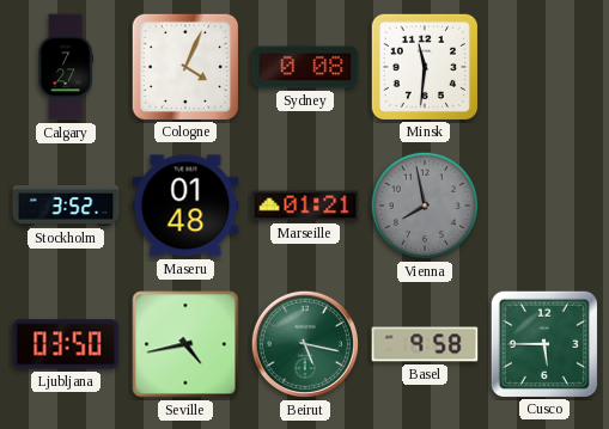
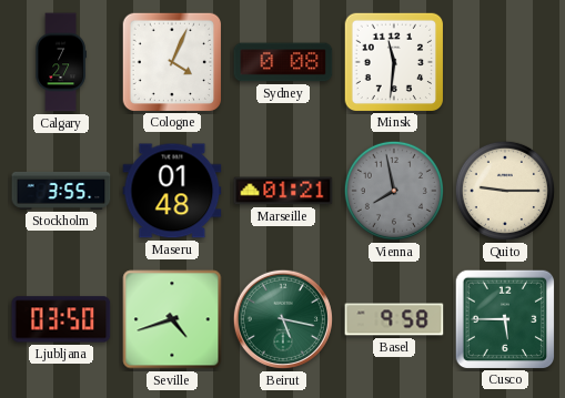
Stockholm: 3:52 -> 3:55 (61, 191)
Quito: none -> 9:15 (505, 191)
Seville: 4:43 -> 4:42 (172, 319)
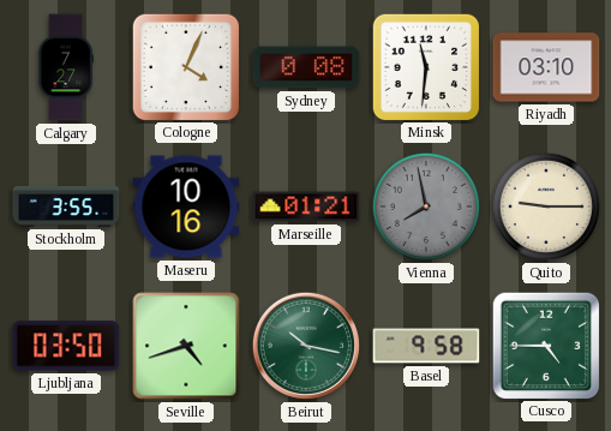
Riyadh: none -> 03:10 (546, 67)
Maseru: 01:48 -> 10:16 (186, 206)
Beirut: 5:17 -> 10:17 (306, 346)
Cusco: 5:45 -> 4:45 (545, 345)
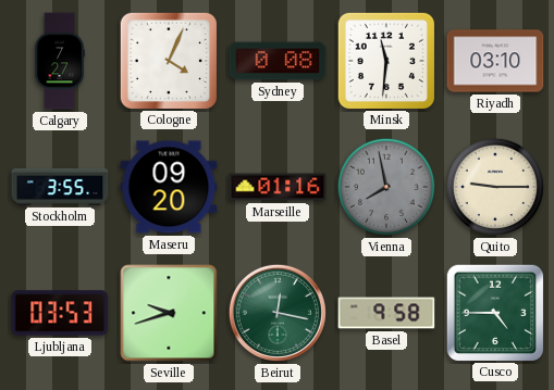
Maseru: 10:16 -> 09:20 (169, 187)
Marseille: 01:21 -> 01:16 (278, 187)
Ljubljana: 03:50 -> 03:53 (60, 313)
Seville: 4:42 -> 9:42 (169, 313)
Beirut: 10:17 -> 12:17 (278, 313)
